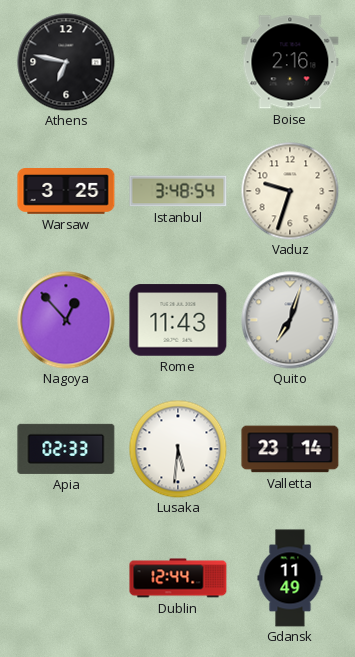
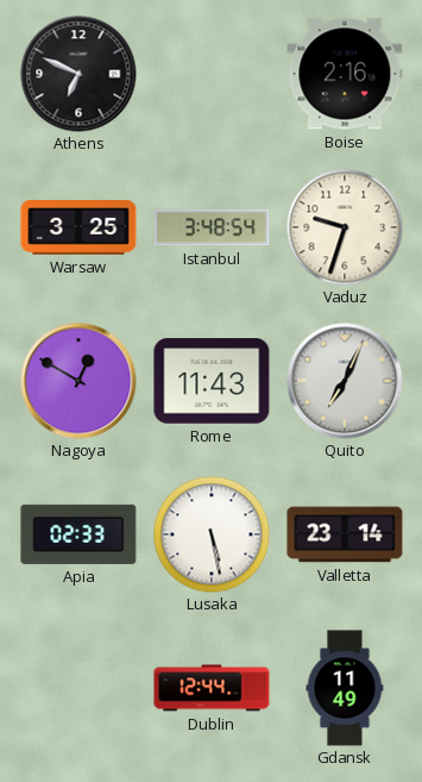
Athens: 6:47 -> 6:49 (78, 74)
Nagoya: 12:53 -> 12:50 (78, 381)
Quito: 7:03 -> 7:04 (345, 381)
Lusaka: 5:31 -> 5:28 (212, 534)
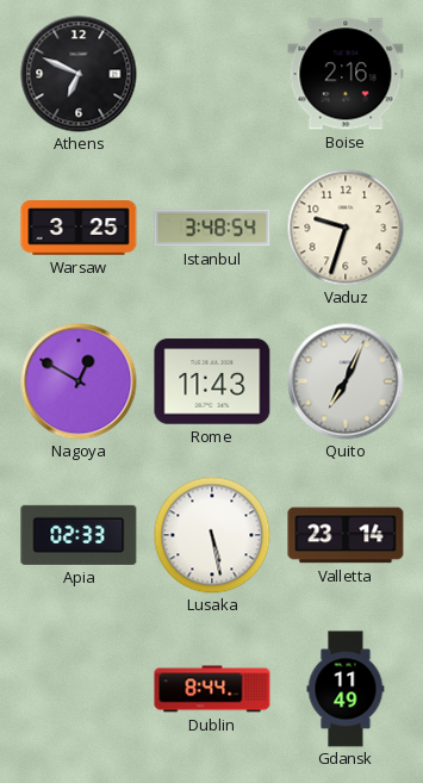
Dublin: 12:44 -> 8:44 (212, 689)
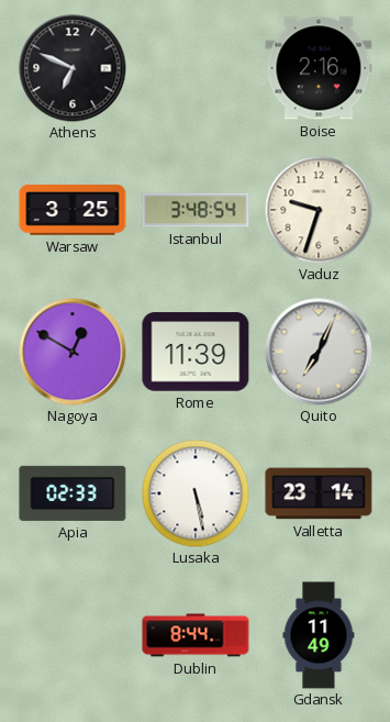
Rome: 11:43 -> 11:39 (196, 352)
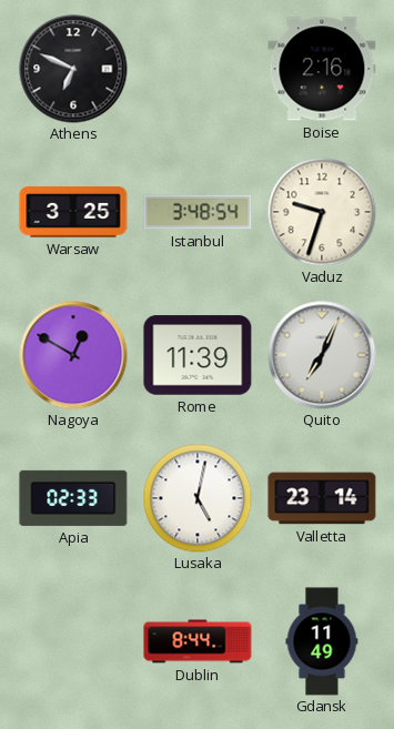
Lusaka: 5:28 -> 5:02 (198, 498)
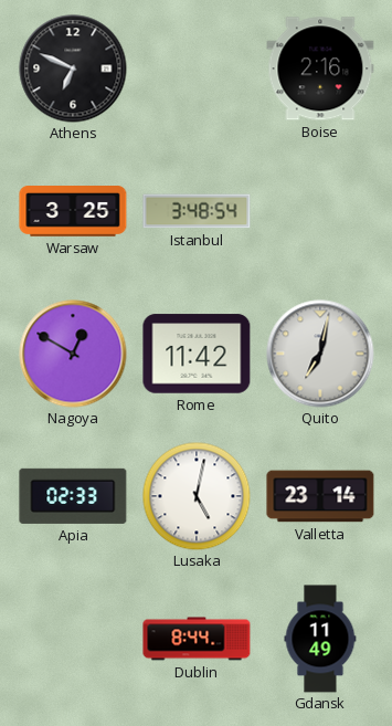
Vaduz: 9:33 -> none (322, 212)
Rome: 11:39 -> 11:42 (197, 354)
Quito: 7:04 -> 7:02 (320, 354)
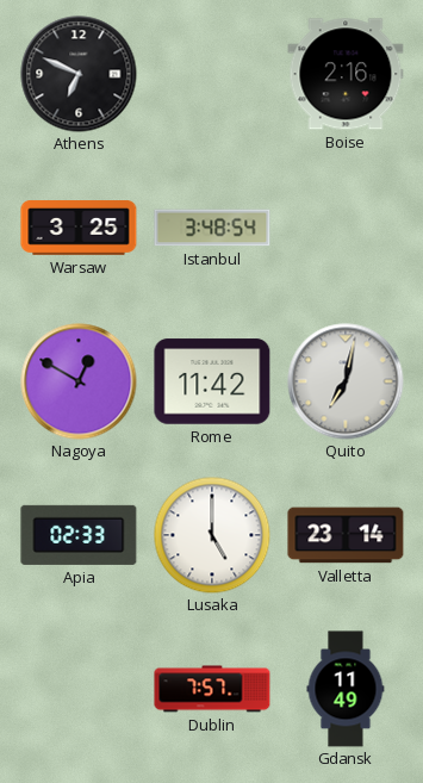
Lusaka: 5:02 -> 5:00 (212, 535)
Dublin: 8:44 -> 7:57 (212, 689)
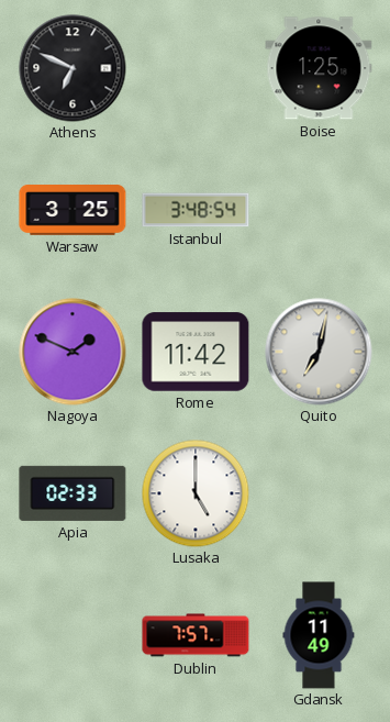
Boise: 2:16 -> 1:25 (319, 68)
Nagoya: 12:50 -> 1:49 (73, 352)
Valletta: 23:14 -> none (346, 535)
